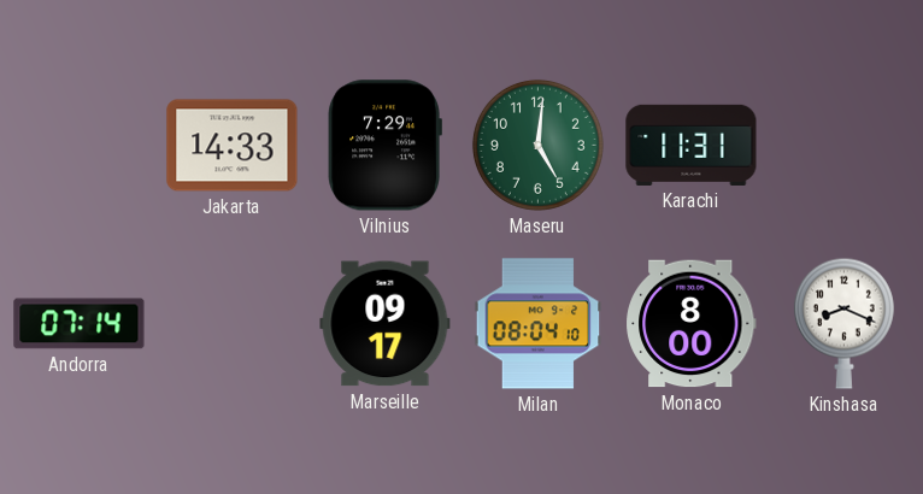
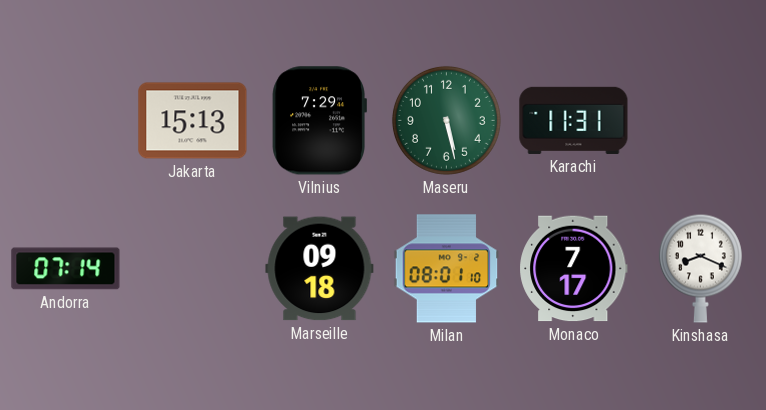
Jakarta: 14:33 -> 15:13 (193, 121)
Maseru: 5:01 -> 5:28 (446, 120)
Marseille: 09:17 -> 09:18 (320, 269)
Milan: 08:04 -> 08:01 (447, 269)
Monaco: 8:00 -> 7:17 (574, 269)
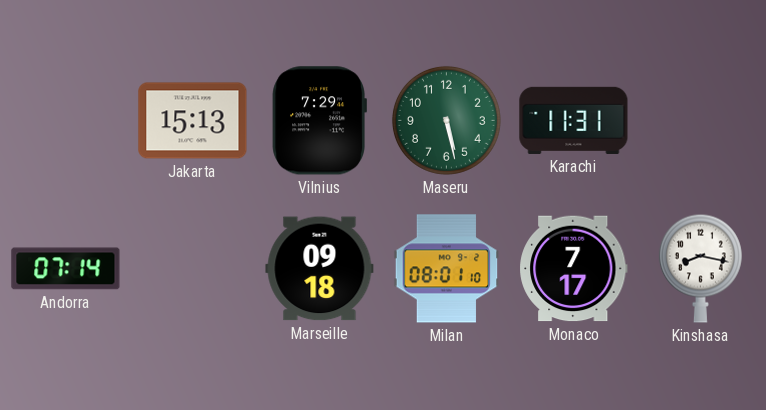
Kinshasa: 8:19 -> 8:17 (700, 268)
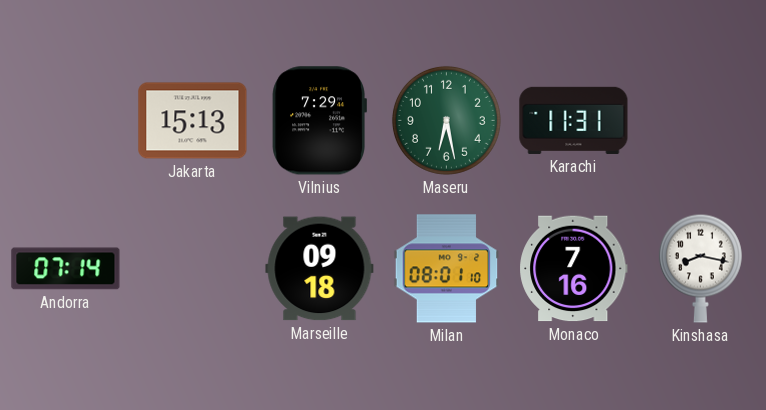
Maseru: 5:28 -> 6:28 (446, 120)
Monaco: 7:17 -> 7:16 (574, 269)
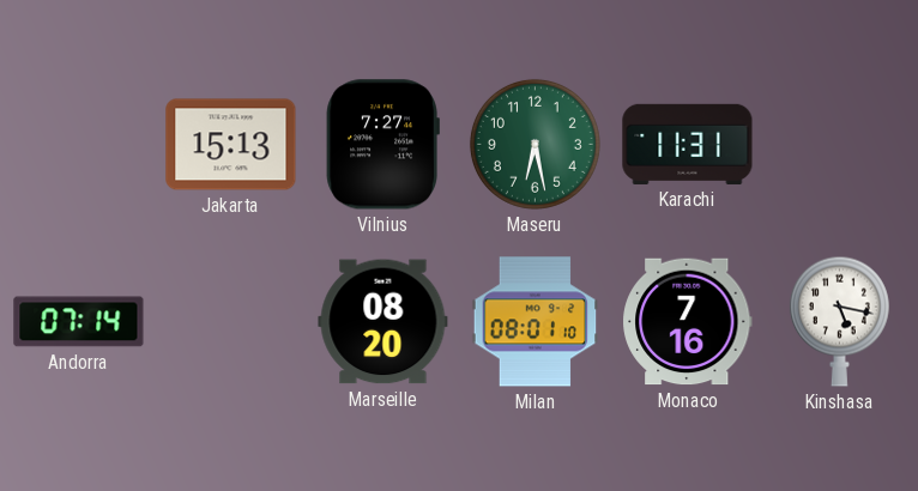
Vilnius: 7:29 -> 7:27 (382, 145)
Marseille: 09:18 -> 08:20 (383, 322)
Kinshasa: 8:17 -> 5:17 (839, 321)
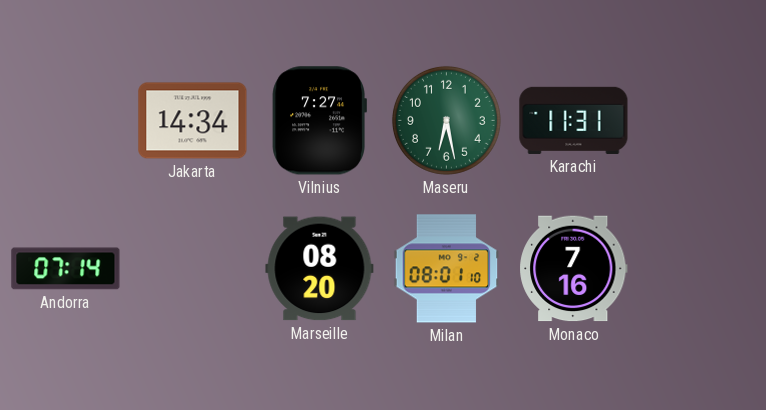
Jakarta: 15:13 -> 14:34 (193, 121)
Kinshasa: 5:17 -> none (839, 321)
